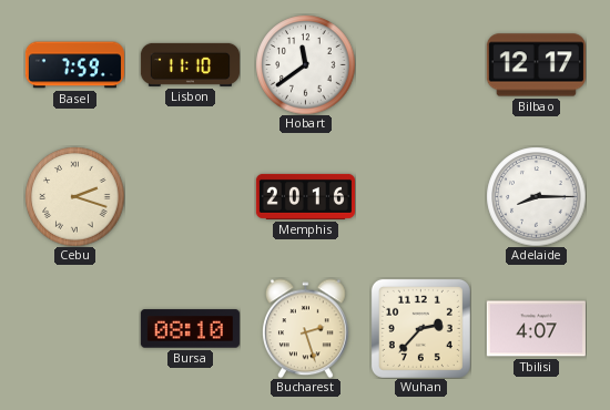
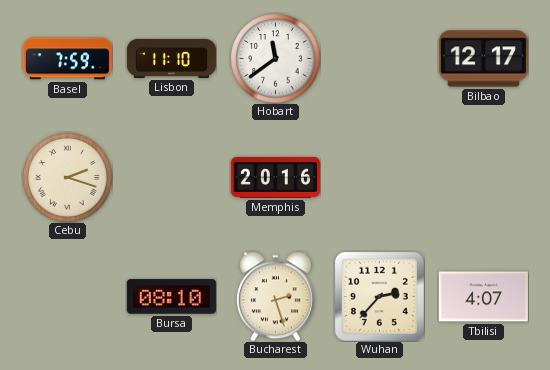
Adelaide: 8:15 -> none (536, 196)
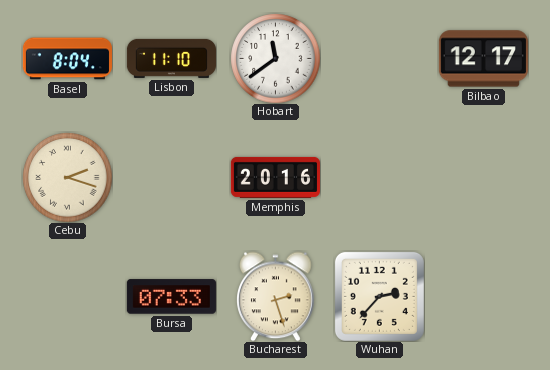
Basel: 7:59 -> 8:04 (67, 59)
Bursa: 08:10 -> 07:33 (171, 297)
Tbilisi: 4:07 -> none (483, 297)
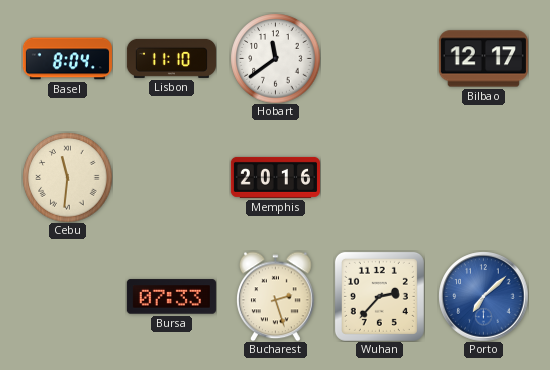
Cebu: 2:18 -> 11:31 (67, 177)
Porto: none -> 7:08 (483, 296)
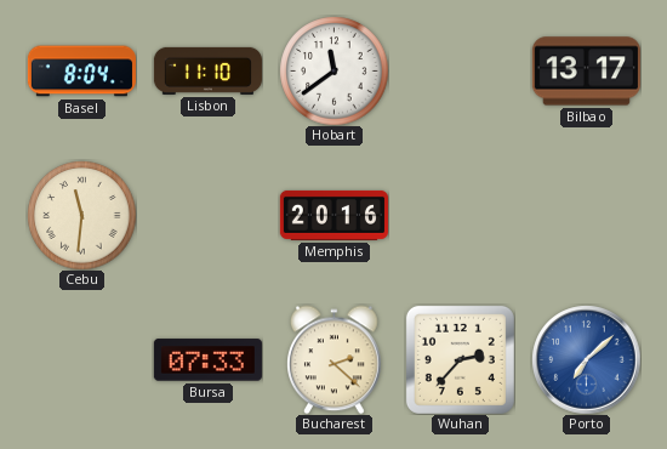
Bilbao: 12:17 -> 13:17 (586, 72)
Bucharest: 2:27 -> 2:22 (335, 359)
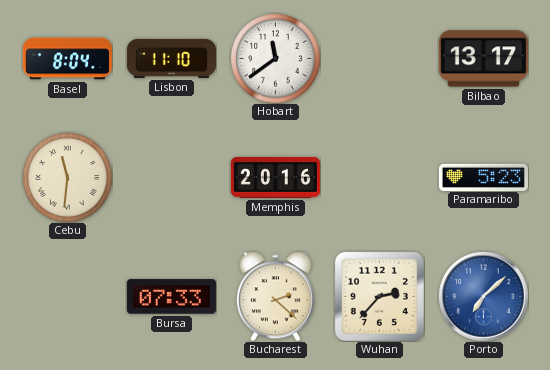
Paramaribo: none -> 5:23 (483, 177)
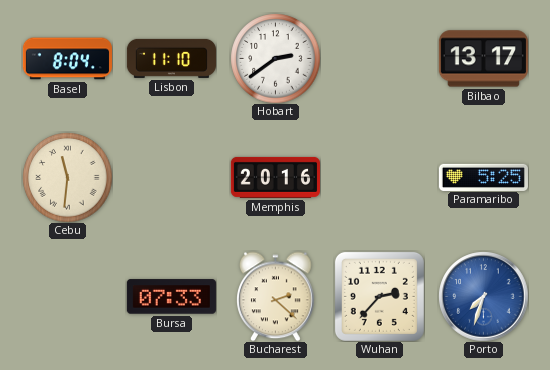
Hobart: 11:39 -> 2:39 (275, 58)
Paramaribo: 5:23 -> 5:25 (483, 177)
Porto: 7:08 -> 7:33 (483, 296)
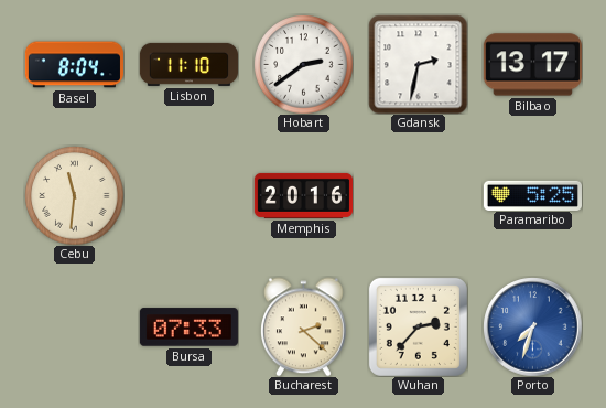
Gdansk: none -> 2:32 (418, 64)
